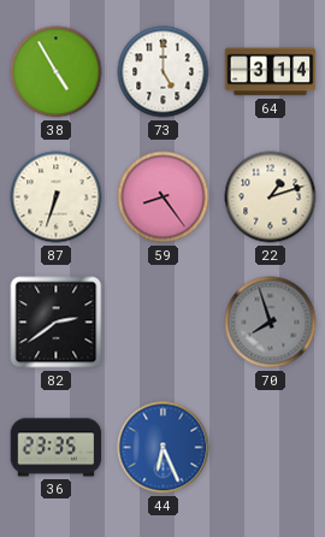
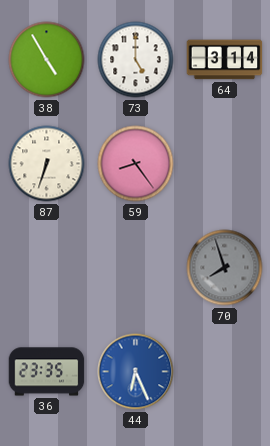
22: 1:12 -> none (271, 197)
82: 2:39 -> none (57, 323)
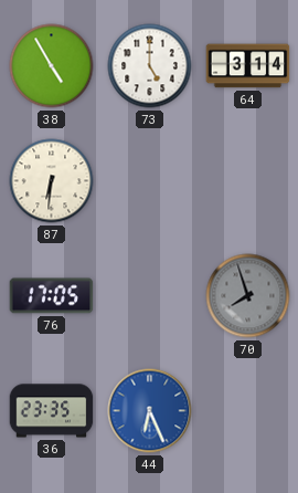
87: 6:33 -> 6:31 (52, 181)
59: 8:24 -> none (136, 164)
76: none -> 17:05 (52, 296)
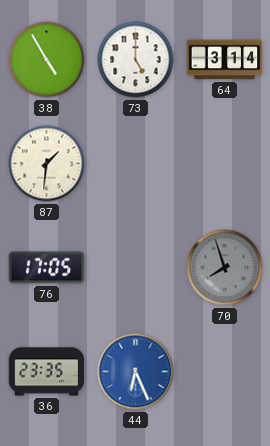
87: 6:31 -> 1:31 (47, 164)
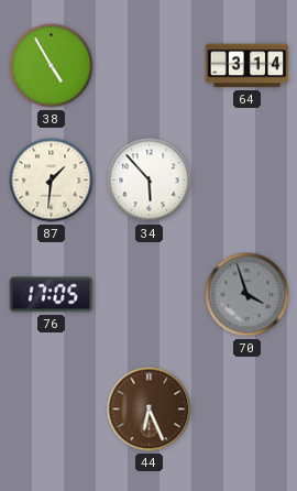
73: 5:00 -> none (136, 60)
34: none -> 5:53 (150, 181)
70: 7:57 -> 3:57 (248, 295)
36: 23:35 -> none (47, 372)
44 dial: blue -> brown (150, 410)
